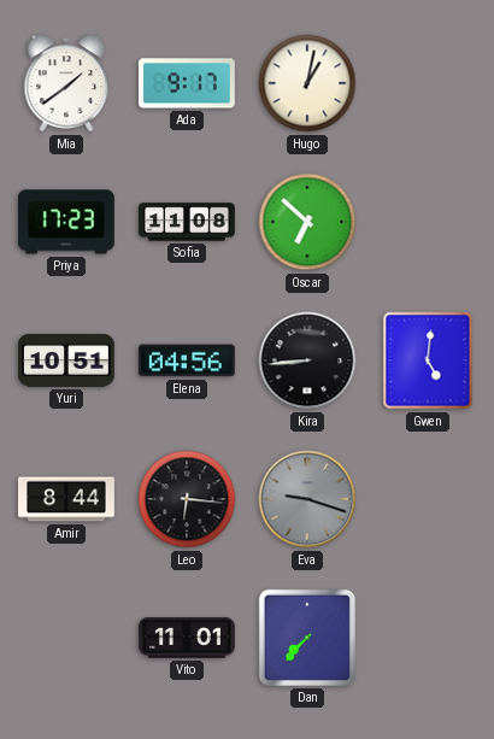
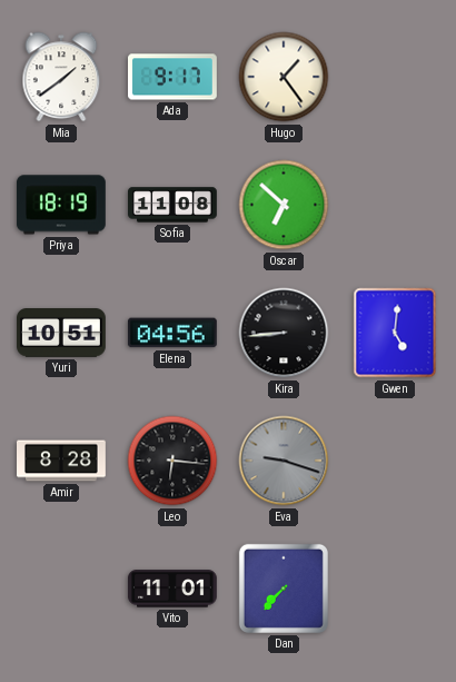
Hugo: 1:02 -> 1:24 (284, 77)
Priya: 17:23 -> 18:19 (61, 205)
Amir: 8:44 -> 8:28 (62, 461)
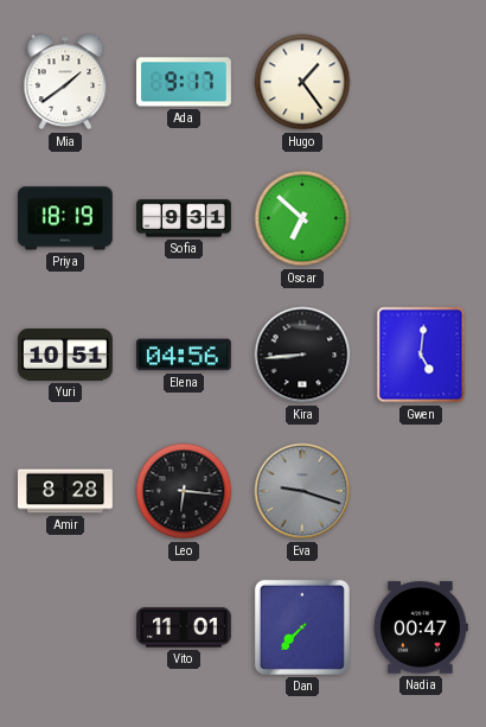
Sofia: 11:08 -> 9:31 (185, 218)
Nadia: none -> 00:47 (421, 627)
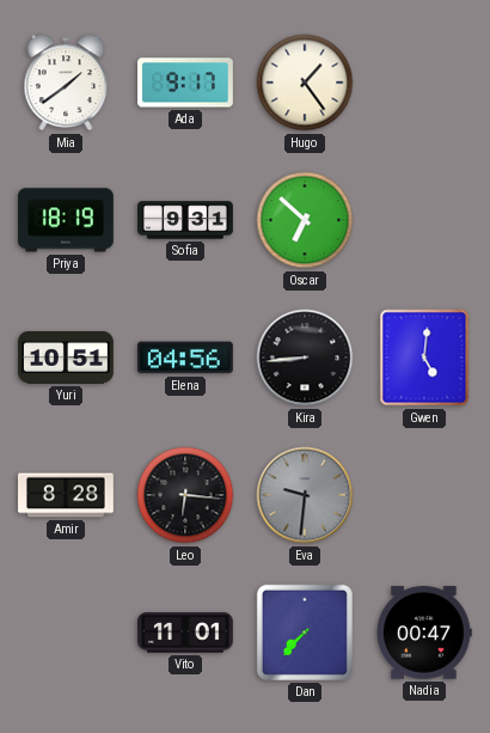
Eva: 9:18 -> 9:31 (305, 495)
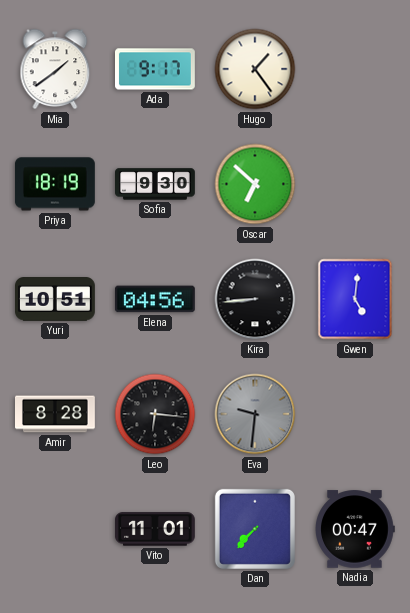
Sofia: 9:31 -> 9:30 (156, 184)
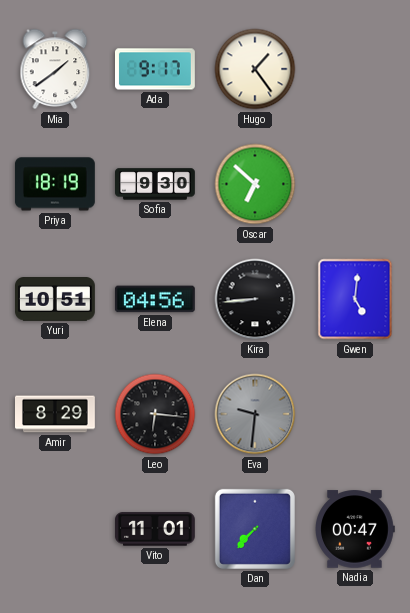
Amir: 8:28 -> 8:29 (56, 414)
